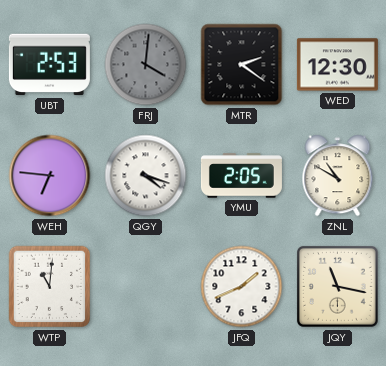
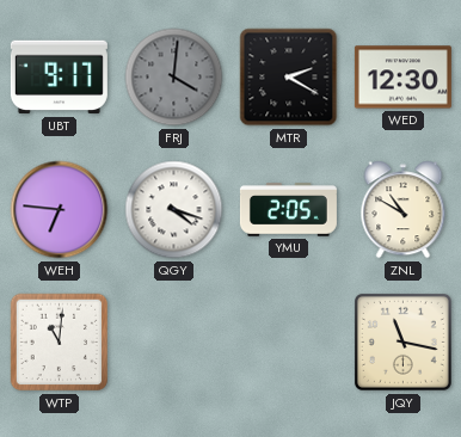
UBT: 2:53 -> 9:17 (59, 78)
MTR: 2:21 -> 2:20 (289, 78)
JFQ: 1:41 -> none (242, 287)
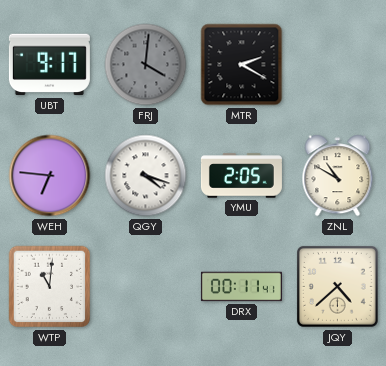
WED: 12:30 -> none (402, 78)
DRX: none -> 00:11 (241, 287)
JQY: 11:17 -> 4:38 (337, 286)
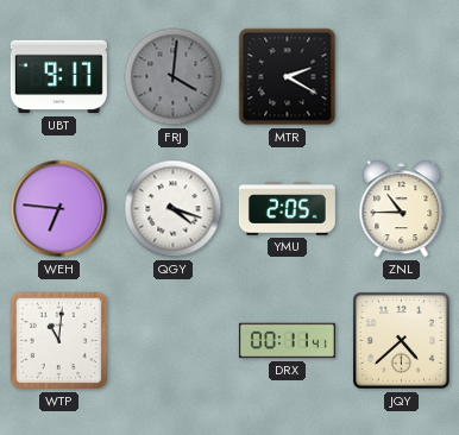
ZNL: 10:50 -> 10:45 (402, 209)
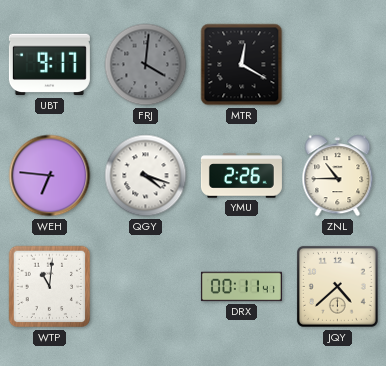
MTR: 2:20 -> 12:20 (242, 65)
YMU: 2:05 -> 2:26 (241, 176)
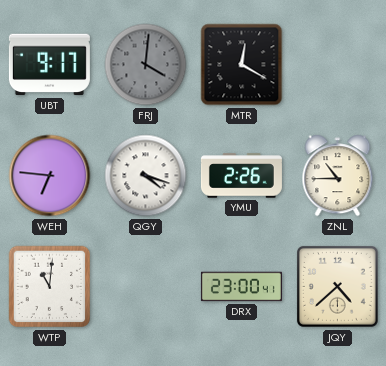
DRX: 00:11 -> 23:00 (241, 287)
